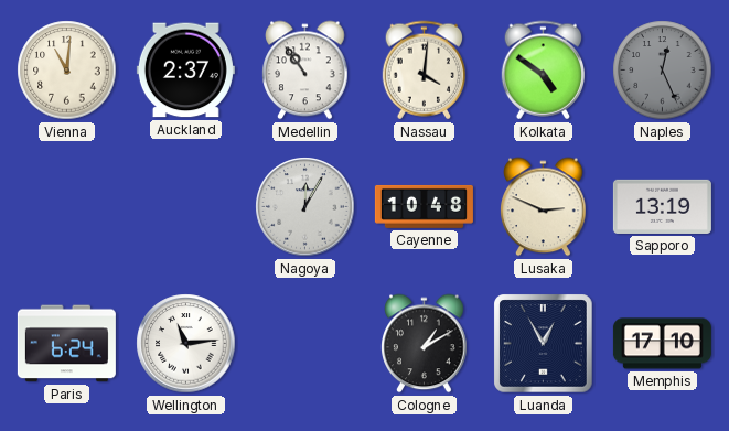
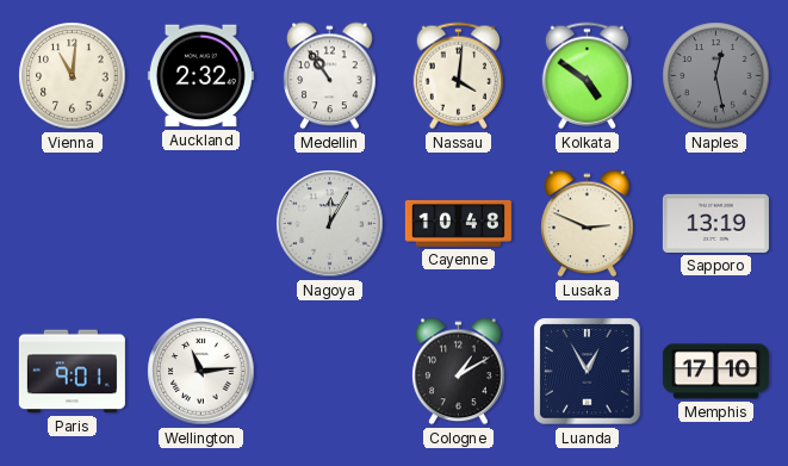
Auckland: 2:37 -> 2:32 (200, 76)
Naples: 12:26 -> 12:28 (716, 76)
Paris: 6:24 -> 9:01 (72, 372)
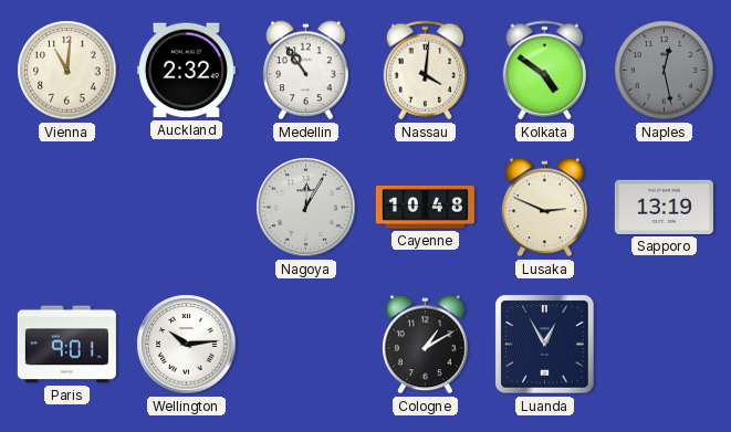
Wellington: 11:14 -> 10:14 (187, 345)
Memphis: 17:10 -> none (715, 372)
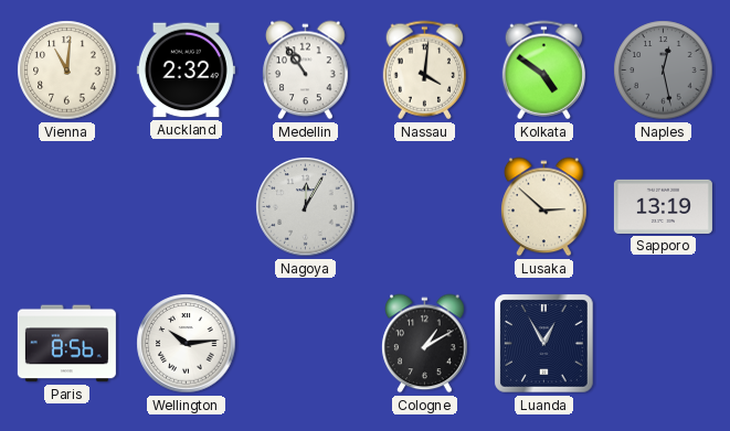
Cayenne: 10:48 -> none (425, 207)
Lusaka: 2:49 -> 2:52 (544, 207)
Paris: 9:01 -> 8:56 (66, 344)
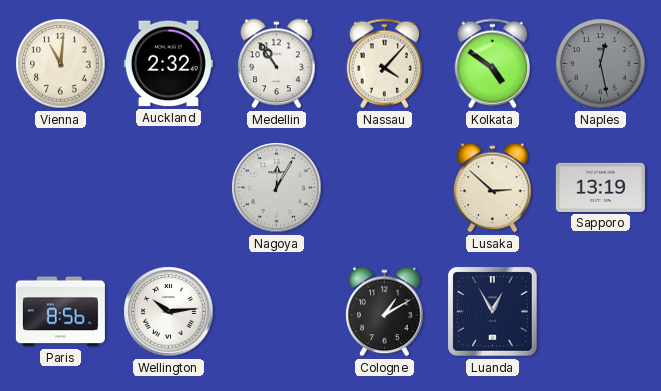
Nassau: 4:01 -> 4:07 (384, 64)
